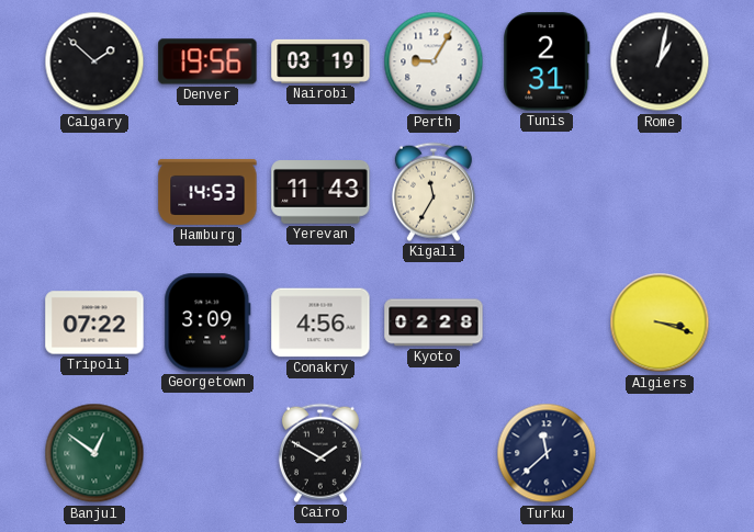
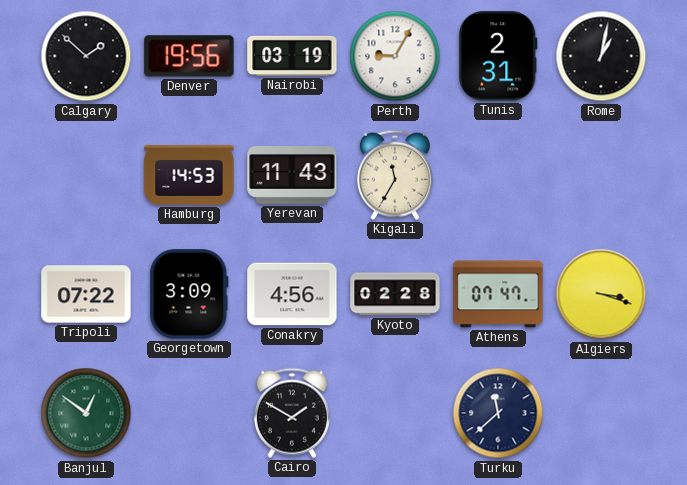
Athens: none -> 07:47 (498, 294)
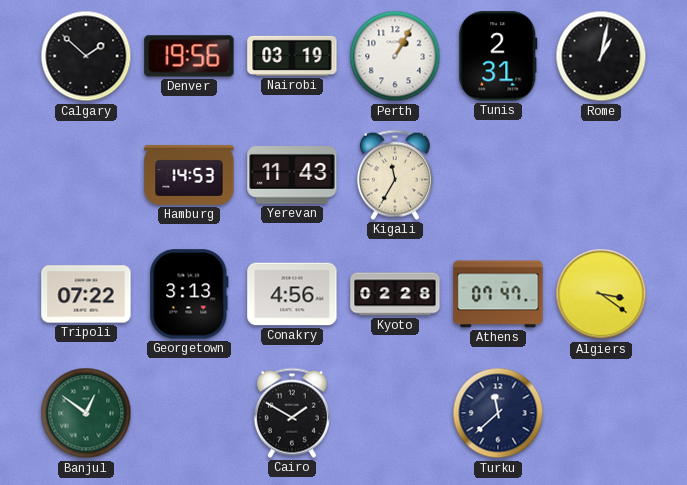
Perth: 9:05 -> 1:05 (395, 56)
Georgetown: 3:09 -> 3:13 (189, 294)
Algiers: 3:18 -> 3:21 (601, 294)
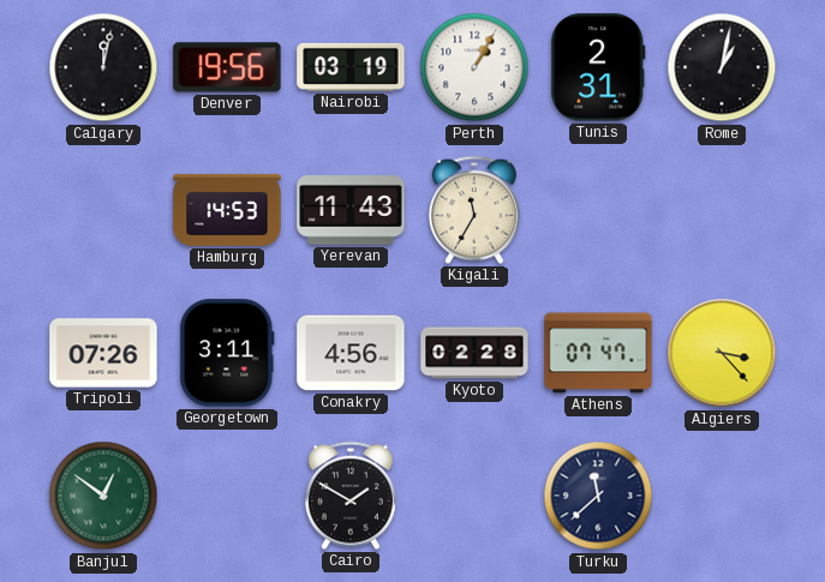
Calgary: 1:52 -> 12:02 (103, 67)
Tripoli: 07:22 -> 07:26 (103, 353)
Georgetown: 3:13 -> 3:11 (227, 353)
Algiers: 3:21 -> 3:23 (722, 353)
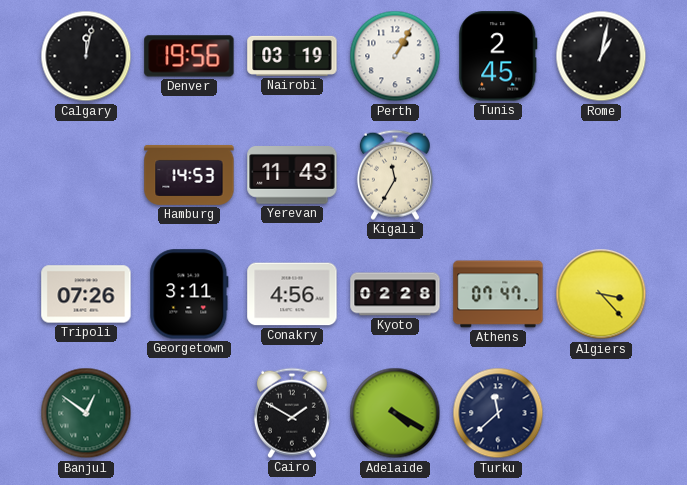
Tunis: 2:31 -> 2:45 (498, 56)
Adelaide: none -> 4:20 (395, 413)
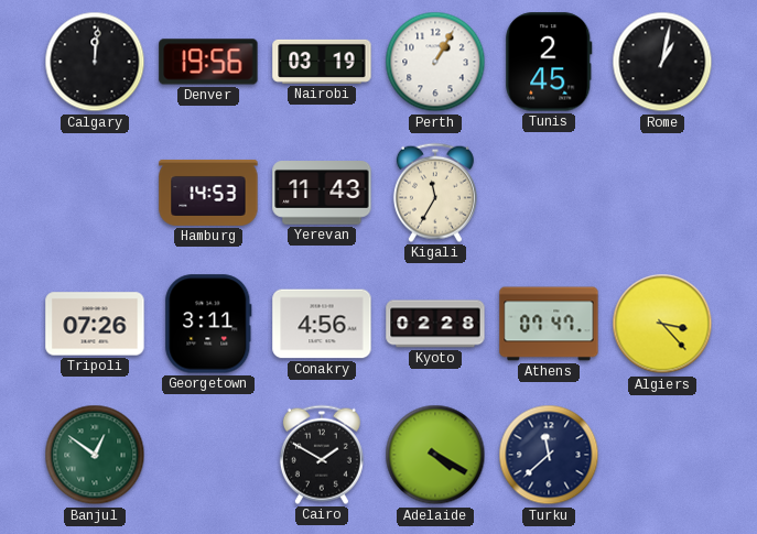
Calgary: 12:02 -> 12:01 (95, 62)
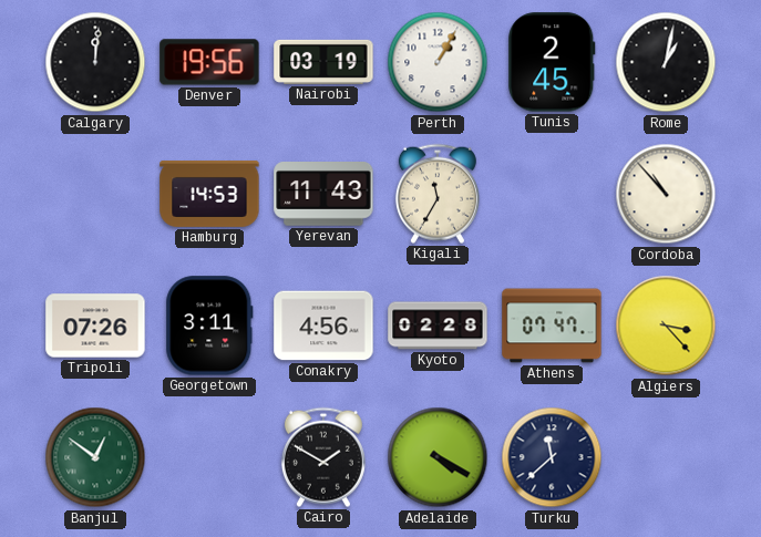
Cordoba: none -> 10:53 (666, 194)
